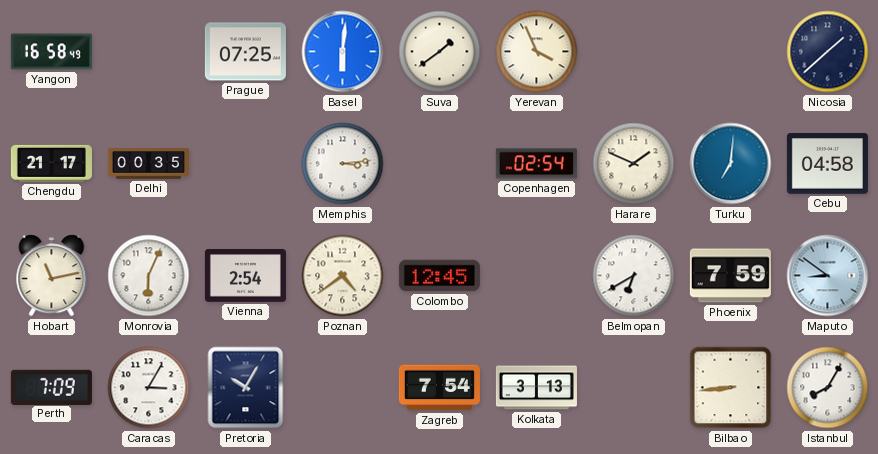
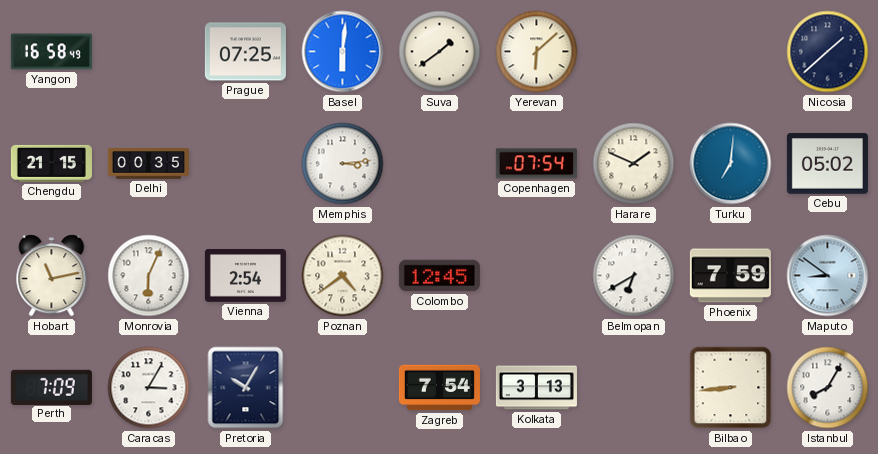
Yerevan: 3:56 -> 6:08 (537, 52)
Chengdu: 21:17 -> 21:15 (51, 163)
Copenhagen: 02:54 -> 07:54 (536, 164)
Cebu: 04:58 -> 05:02 (827, 164)
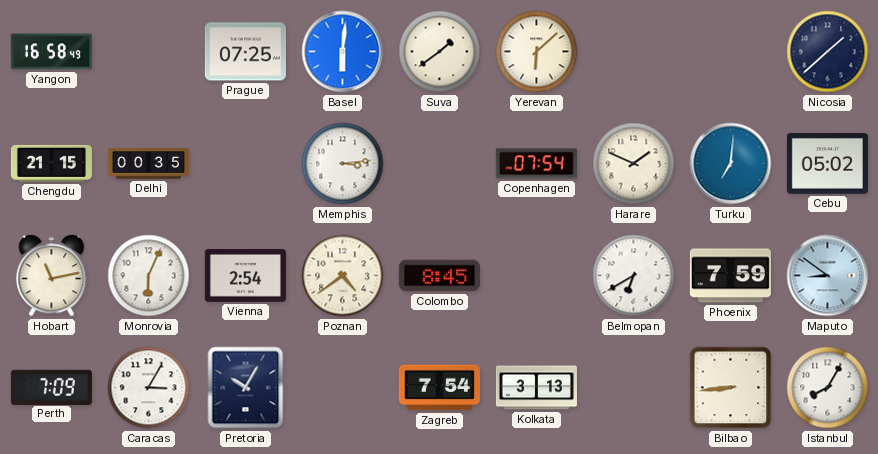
Colombo: 12:45 -> 8:45 (439, 276)
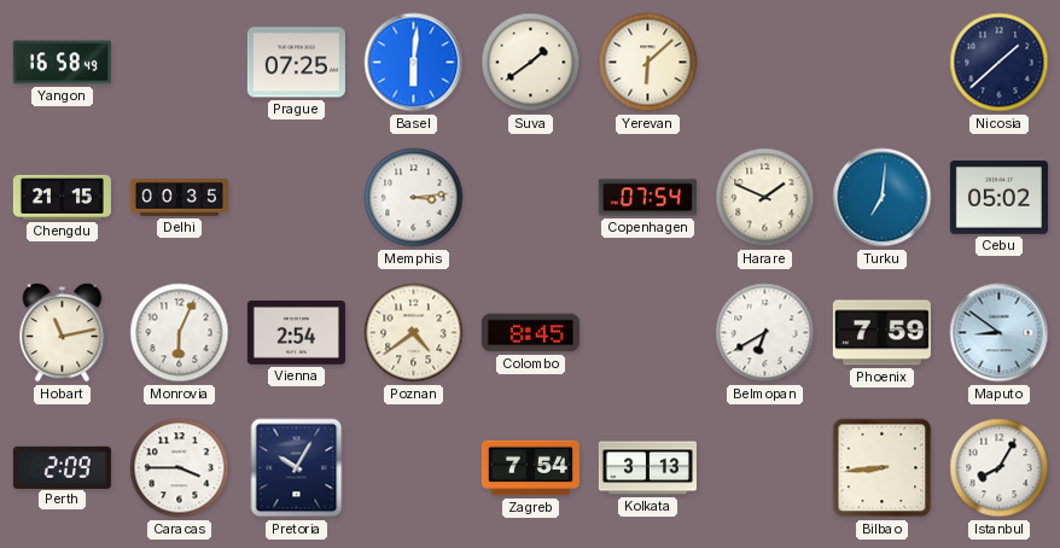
Perth: 7:09 -> 2:09 (62, 467)
Caracas: 3:05 -> 3:45 (180, 468)
